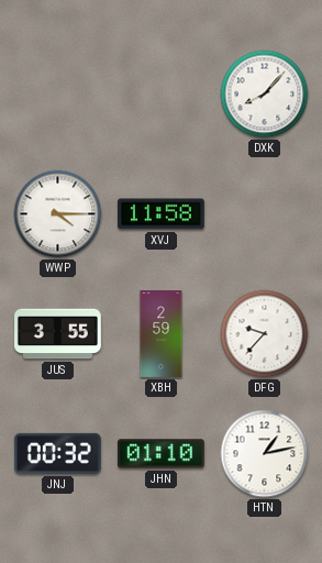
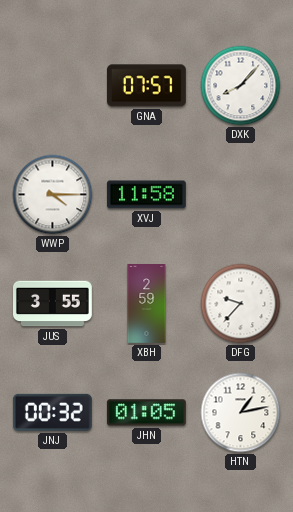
GNA: none -> 07:57 (146, 86)
JHN: 01:10 -> 01:05 (146, 413)
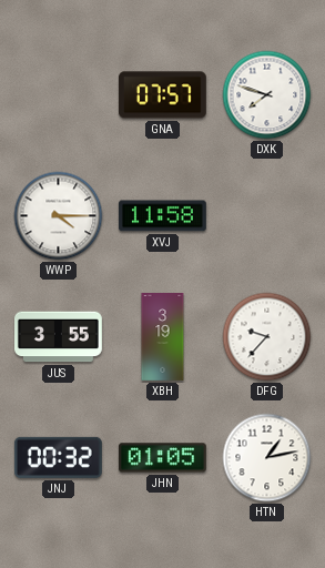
DXK: 8:07 -> 7:48 (267, 95)
XBH: 2:59 -> 3:19 (163, 337)
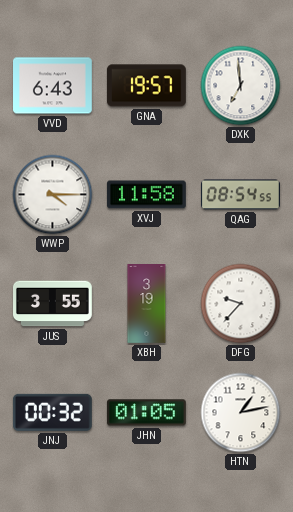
VVD: none -> 6:43 (53, 86)
GNA: 07:57 -> 19:57 (146, 86)
DXK: 7:48 -> 6:59 (241, 86)
QAG: none -> 08:54 (241, 195)
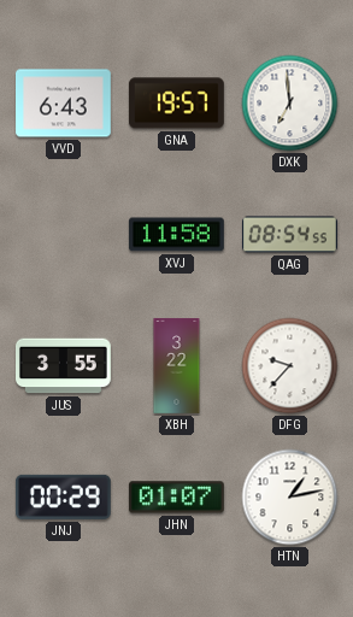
WWP: 4:15 -> none (53, 195)
XBH: 3:19 -> 3:22 (177, 366)
JNJ: 00:32 -> 00:29 (63, 496)
JHN: 01:05 -> 01:07 (176, 498)
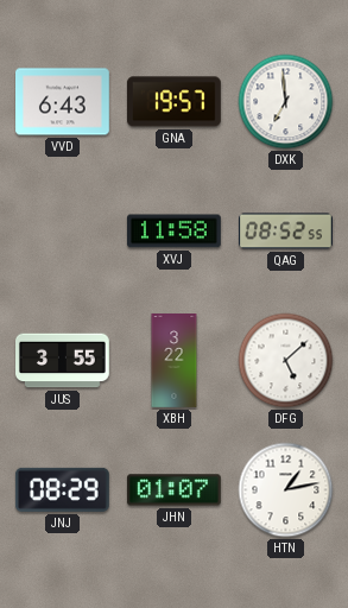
QAG: 08:54 -> 08:52 (286, 232)
DFG: 9:37 -> 5:08 (286, 361)
JNJ: 00:29 -> 08:29 (62, 489)
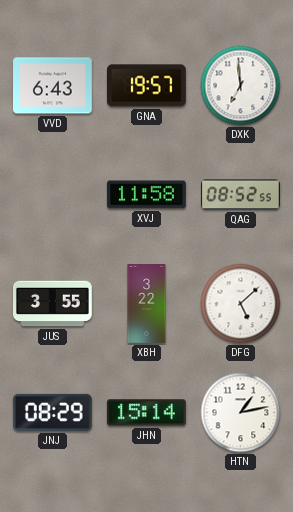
JHN: 01:07 -> 15:14 (146, 413)
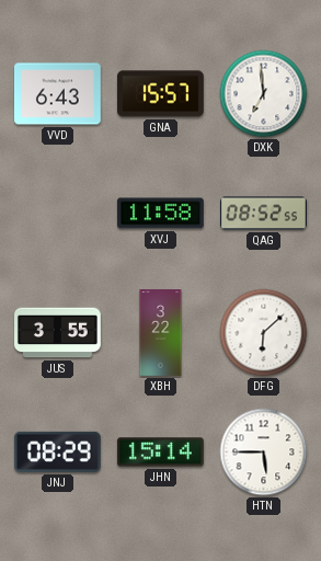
GNA: 19:57 -> 15:57 (160, 94)
DFG: 5:08 -> 6:08 (264, 333)
HTN: 1:13 -> 5:45 (264, 453)
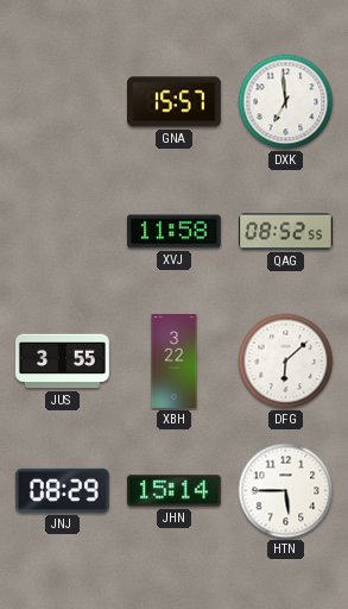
VVD: 6:43 -> none (58, 94)
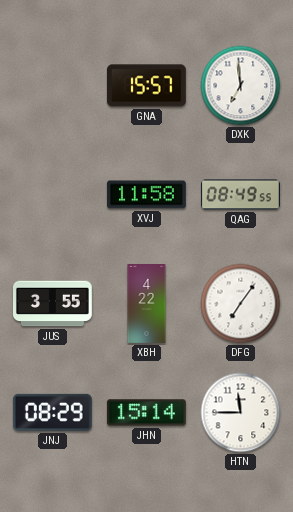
QAG: 08:52 -> 08:49 (241, 195)
XBH: 3:22 -> 4:22 (147, 304)
DFG: 6:08 -> 7:06 (241, 304)
HTN: 5:45 -> 11:45 (241, 413)
